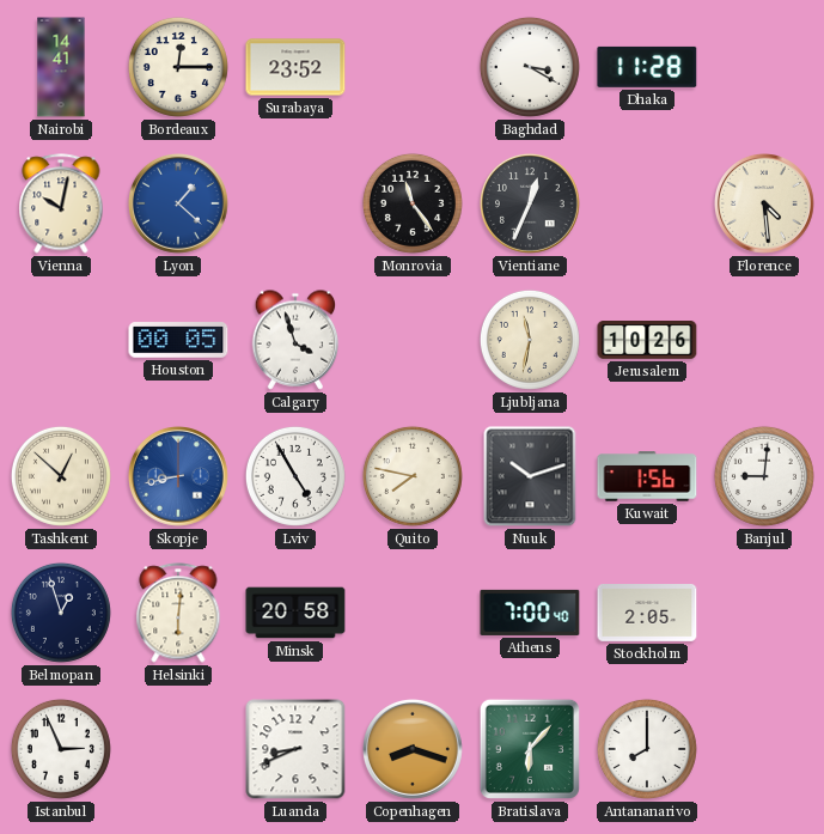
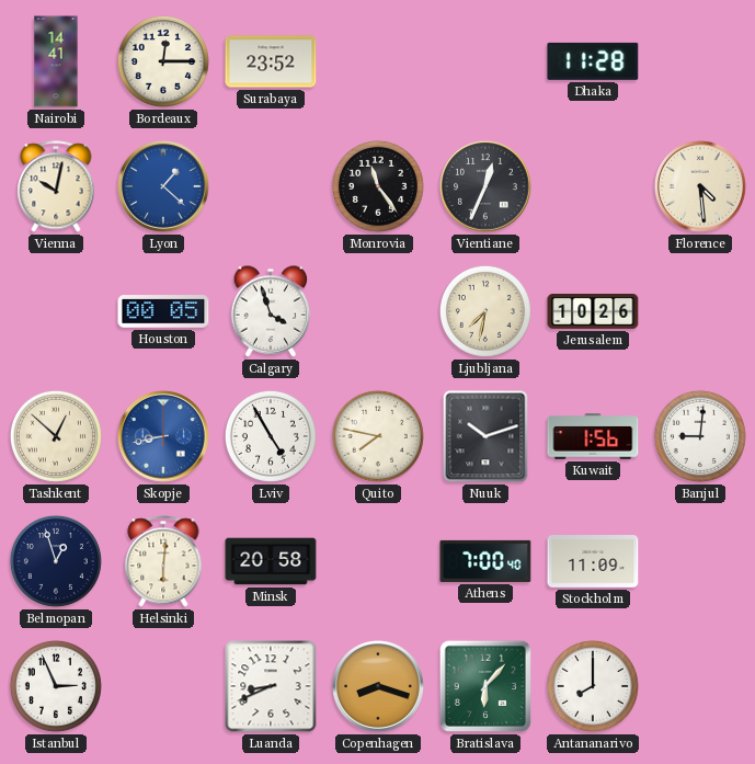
Baghdad: 3:20 -> none (530, 67)
Ljubljana: 11:32 -> 7:32 (485, 311)
Stockholm: 2:05 -> 11:09 (593, 562)
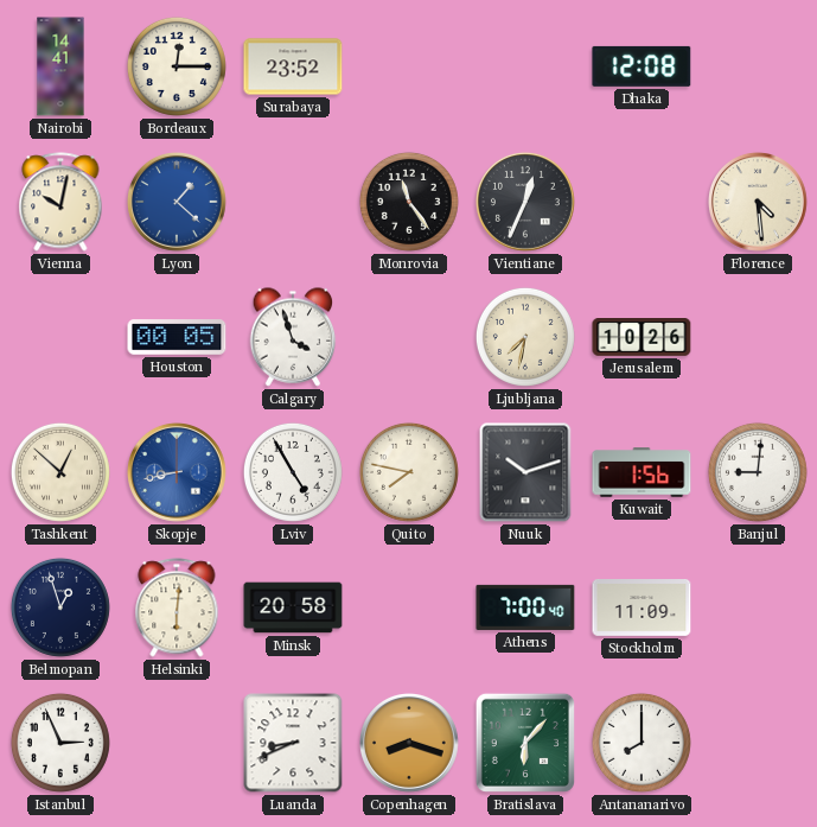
Dhaka: 11:28 -> 12:08 (642, 66)
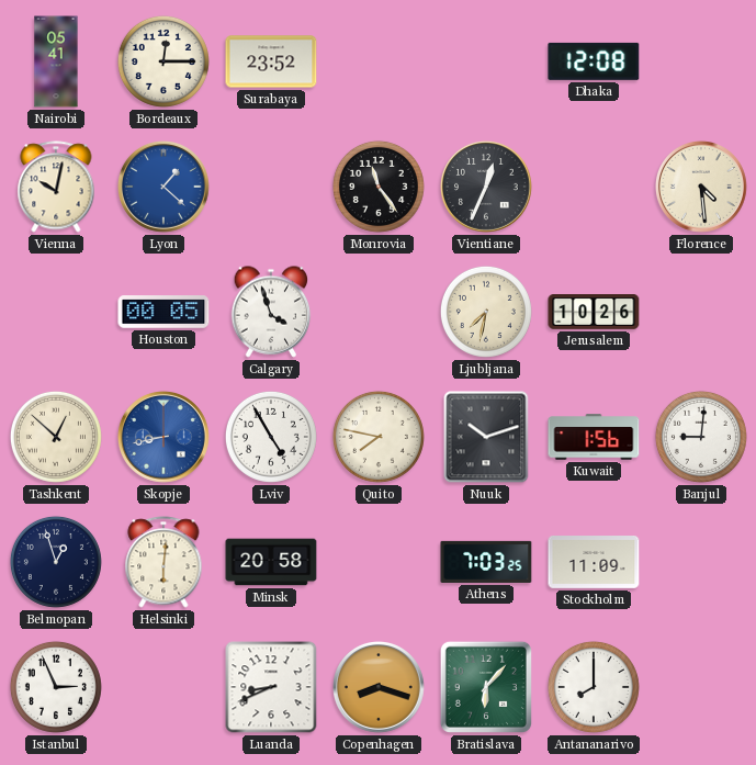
Nairobi: 14:41 -> 05:41 (56, 61)
Athens: 7:00 -> 7:03 (486, 562)
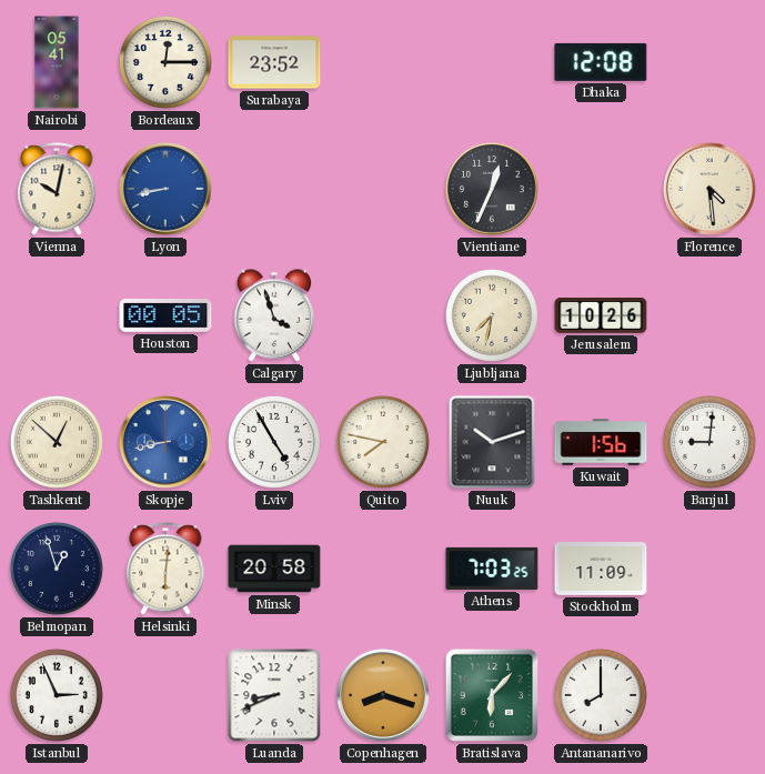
Lyon: 1:22 -> 8:43 (167, 190)
Monrovia: 11:24 -> none (379, 187)
